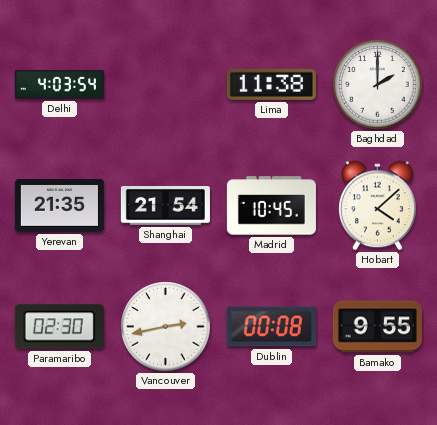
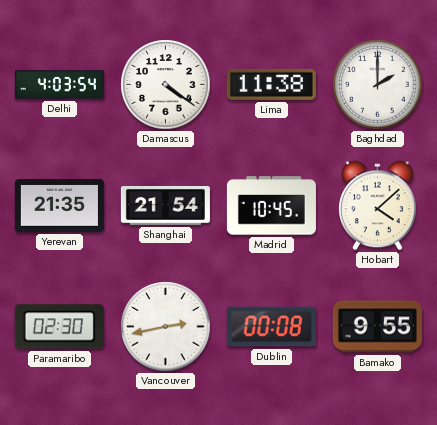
Damascus: none -> 4:21 (166, 85)
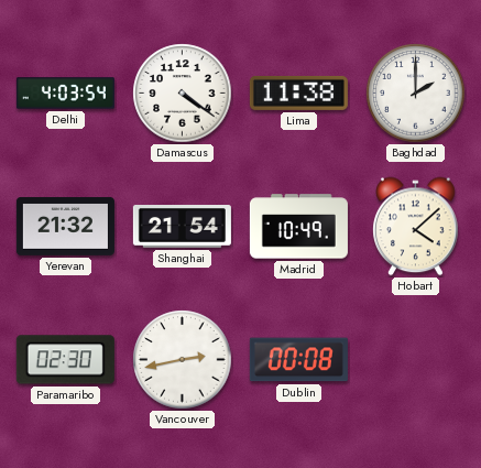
Yerevan: 21:35 -> 21:32 (65, 226)
Madrid: 10:45 -> 10:49 (298, 227)
Bamako: 9:55 -> none (377, 327)
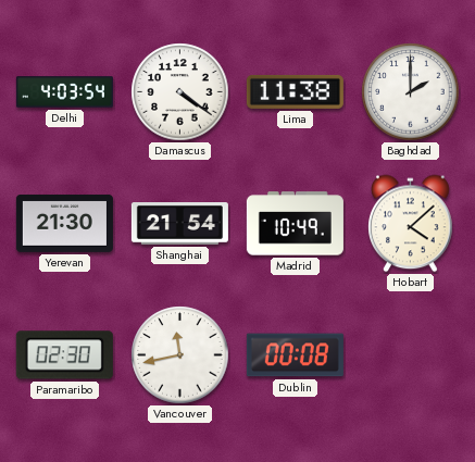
Yerevan: 21:32 -> 21:30 (64, 223)
Vancouver: 2:43 -> 11:43 (180, 355)
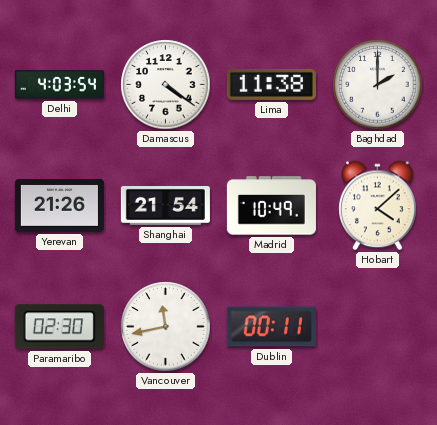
Yerevan: 21:30 -> 21:26 (59, 205)
Dublin: 00:08 -> 00:11 (271, 327)
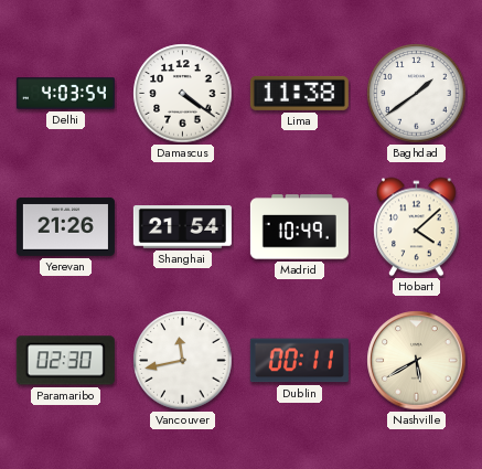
Baghdad: 2:00 -> 1:39 (417, 94)
Nashville: none -> 5:40 (417, 361)
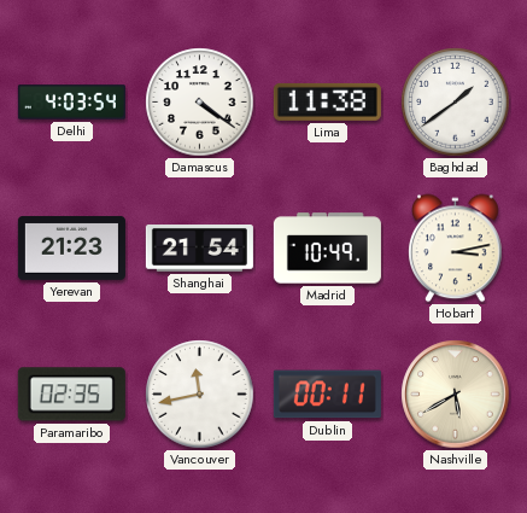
Yerevan: 21:26 -> 21:23 (71, 247)
Hobart: 4:08 -> 3:13 (456, 249)
Paramaribo: 02:30 -> 02:35 (71, 395)
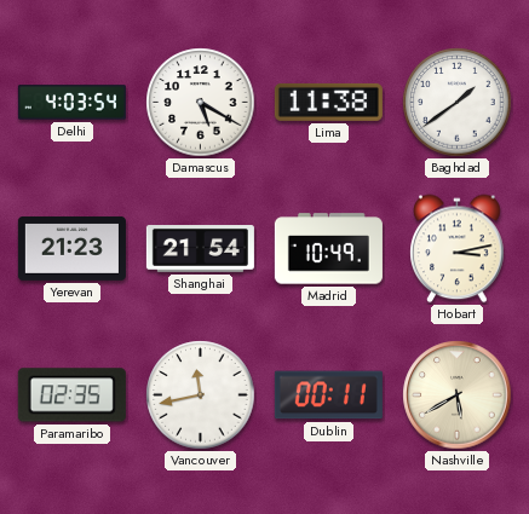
Damascus: 4:21 -> 5:20 (201, 103)
